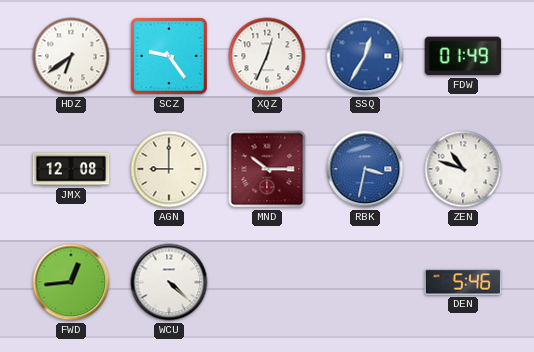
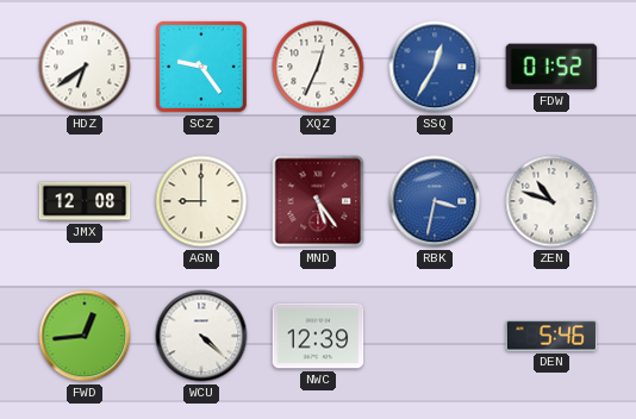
FDW: 01:49 -> 01:52 (551, 67)
MND: 10:15 -> 5:24 (318, 201)
NWC: none -> 12:39 (318, 336)
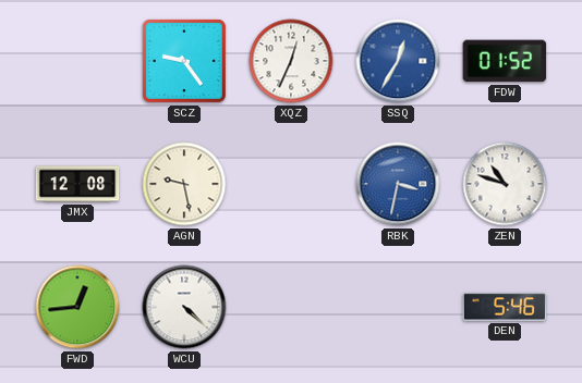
HDZ: 6:39 -> none (85, 67)
AGN: 9:00 -> 9:28 (184, 184)
MND: 5:24 -> none (318, 201)
NWC: 12:39 -> none (318, 336)
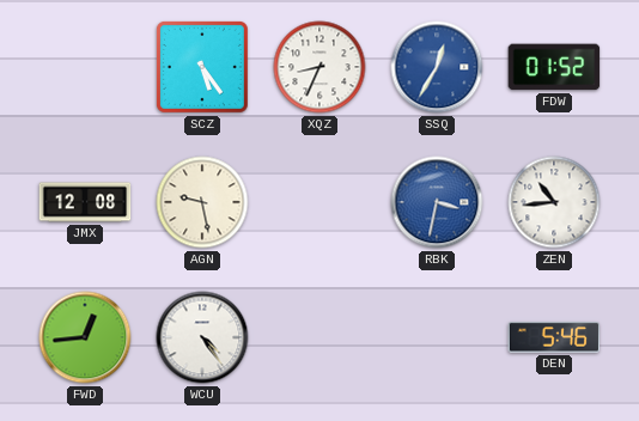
SCZ: 9:24 -> 5:24 (202, 67)
XQZ: 12:34 -> 8:34 (319, 67)
ZEN: 10:48 -> 10:44 (554, 202)
WCU: 4:22 -> 4:24 (202, 337)
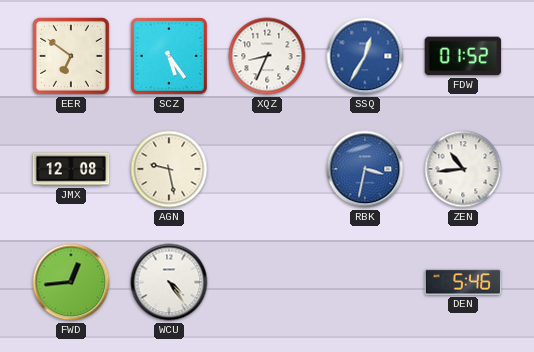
EER: none -> 6:51 (71, 56)
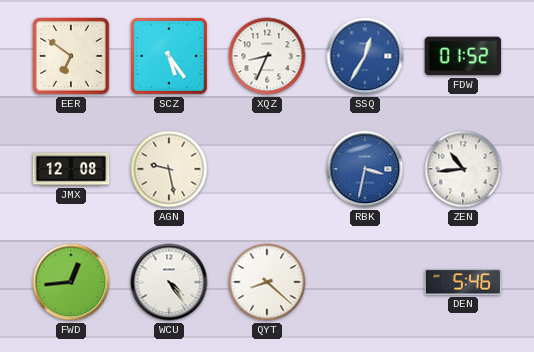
QYT: none -> 8:22 (267, 282)
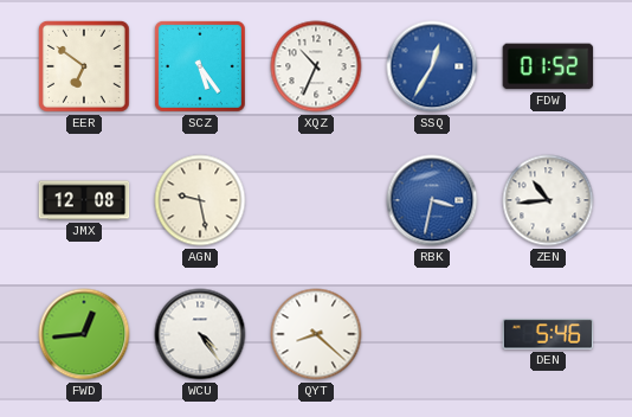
XQZ: 8:34 -> 10:34 (316, 66)
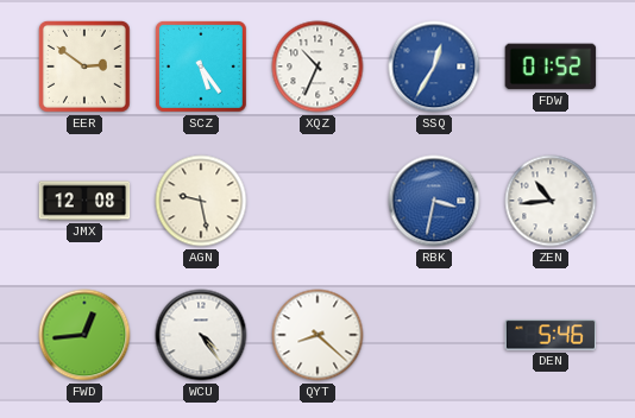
EER: 6:51 -> 2:51 (84, 66)
